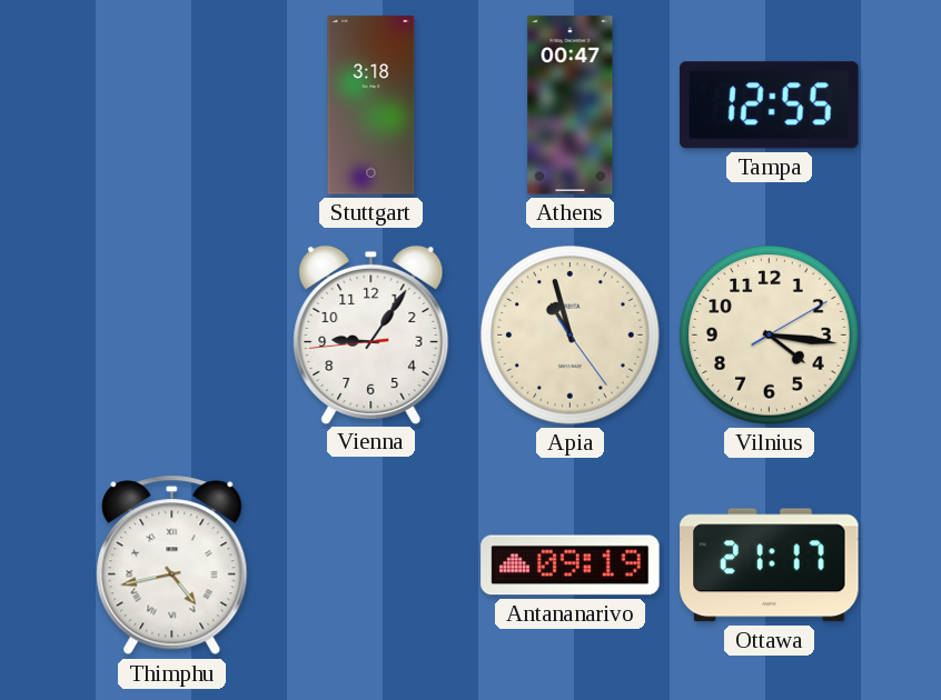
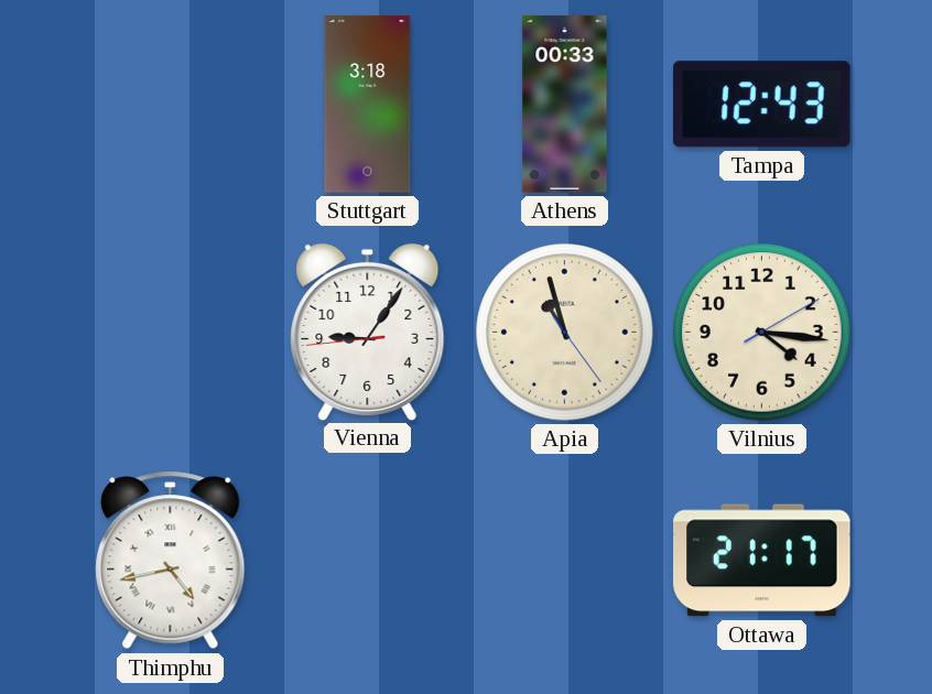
Athens: 00:47 -> 00:33 (565, 105)
Tampa: 12:55 -> 12:43 (762, 105)
Antananarivo: 09:19 -> none (571, 566)
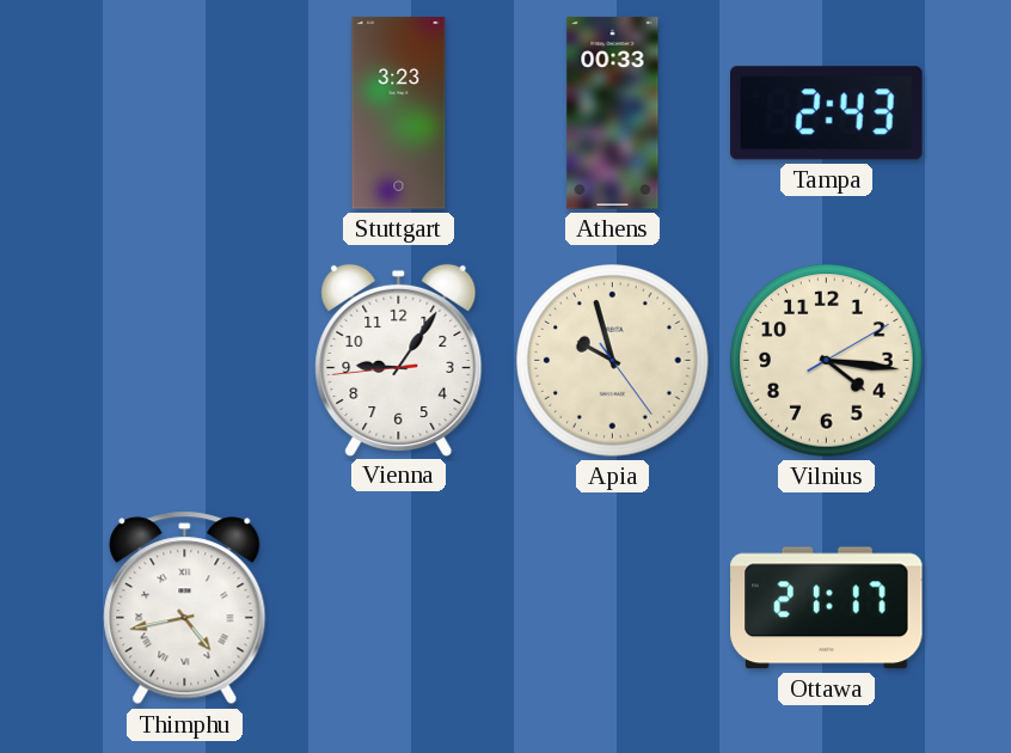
Stuttgart: 3:18 -> 3:23 (399, 114)
Tampa: 12:43 -> 2:43 (827, 114)
Apia: 10:57 -> 9:57 (613, 361)
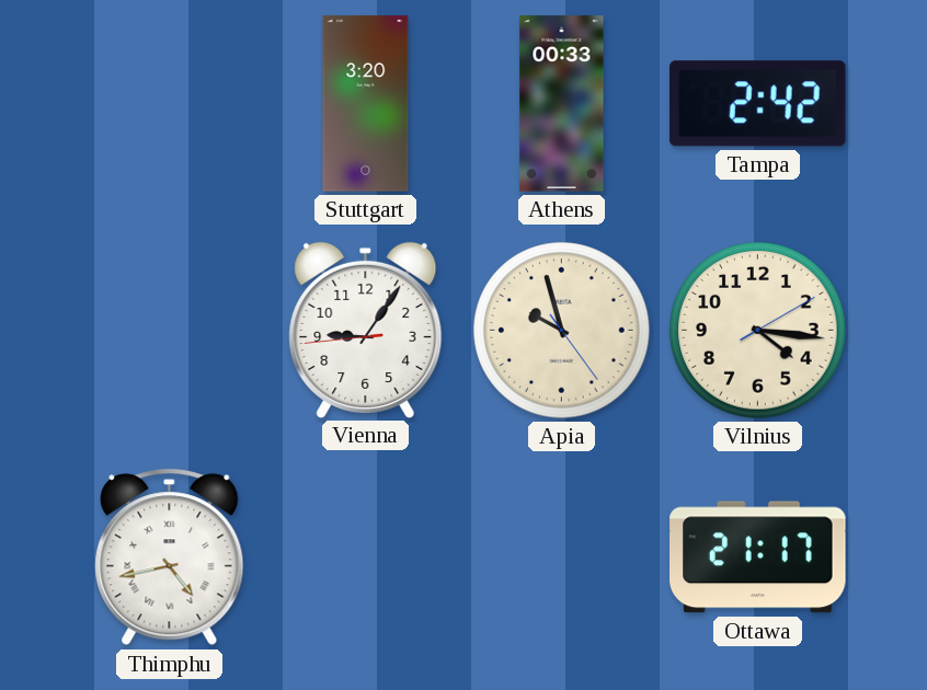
Stuttgart: 3:23 -> 3:20 (366, 104)
Tampa: 2:43 -> 2:42 (758, 104)
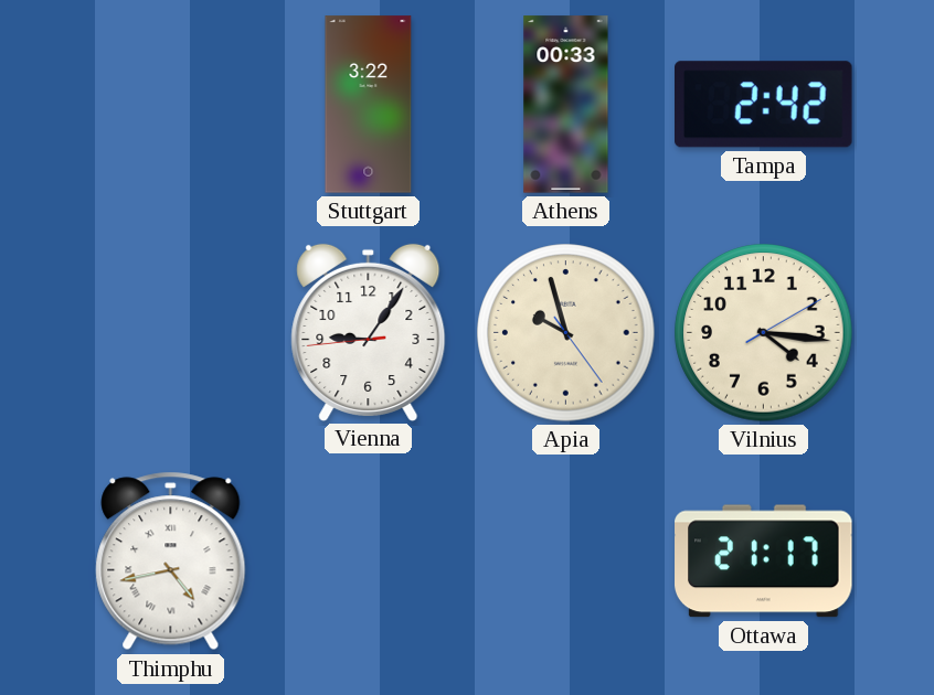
Stuttgart: 3:20 -> 3:22 (369, 105)
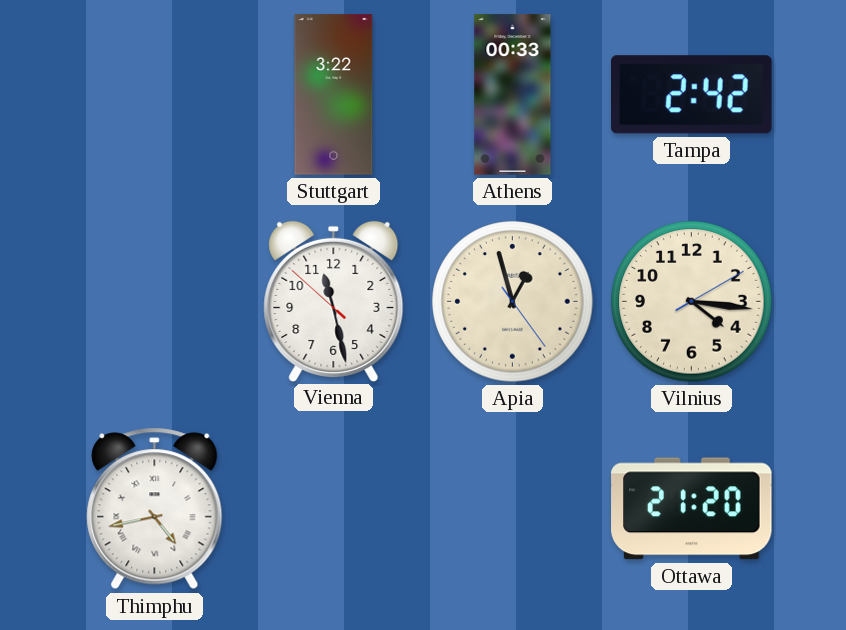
Vienna: 9:05 -> 11:27 (334, 301)
Apia: 9:57 -> 12:57 (513, 302)
Ottawa: 21:17 -> 21:20 (692, 509)
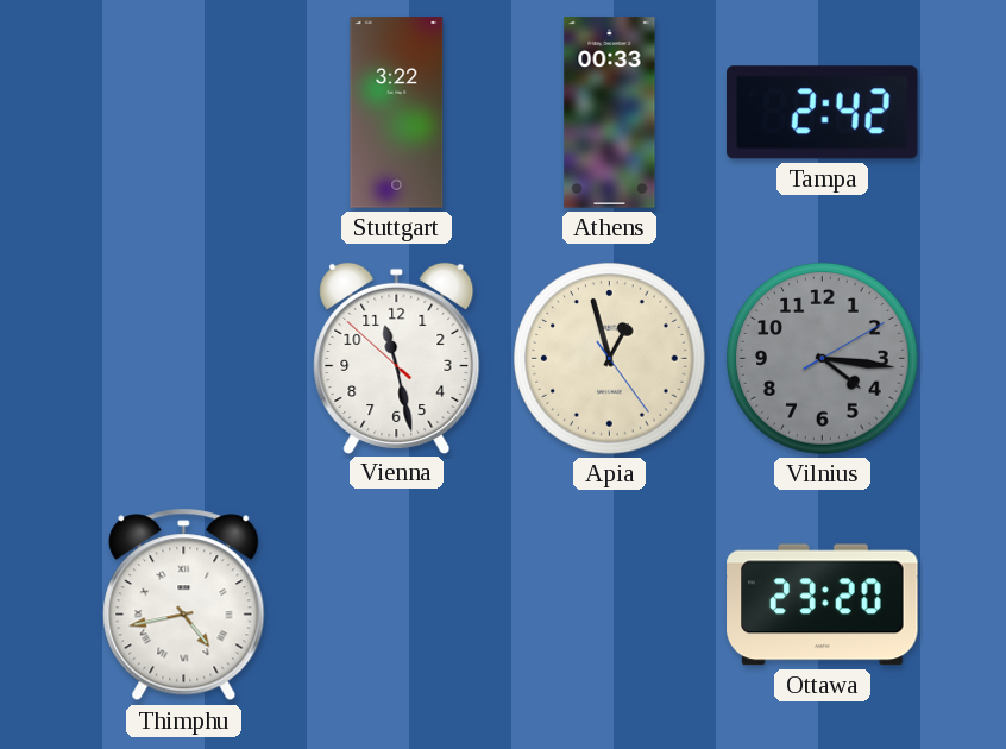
Vilnius dial: cream -> grey (823, 359)
Ottawa: 21:20 -> 23:20 (823, 605)
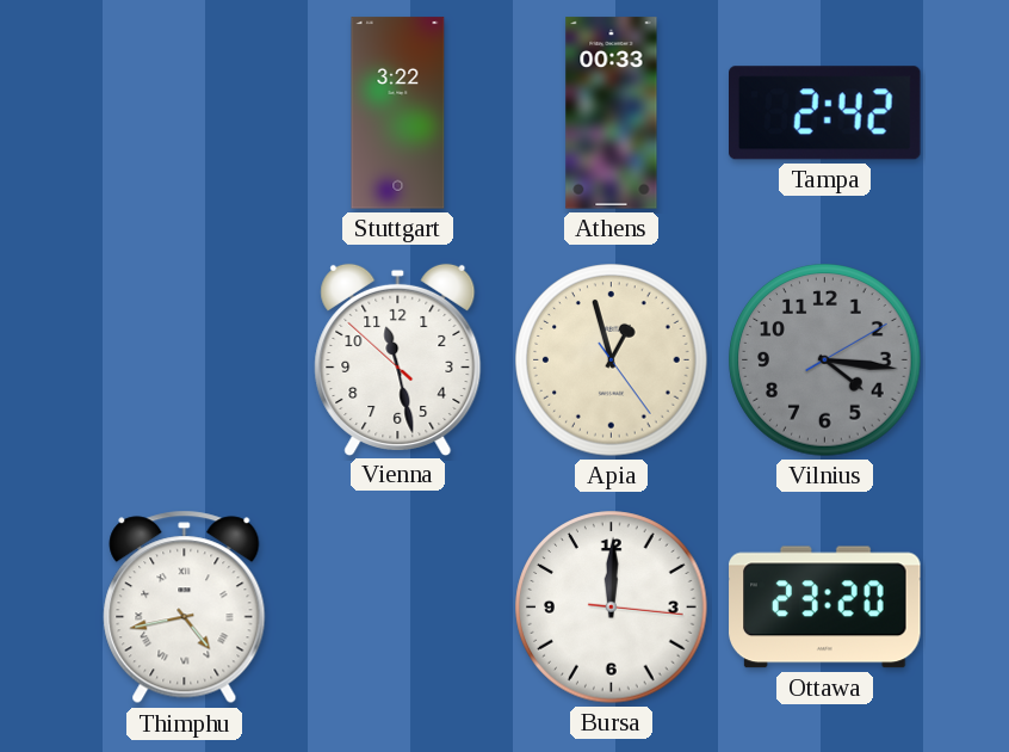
Bursa: none -> 12:00 (612, 608)
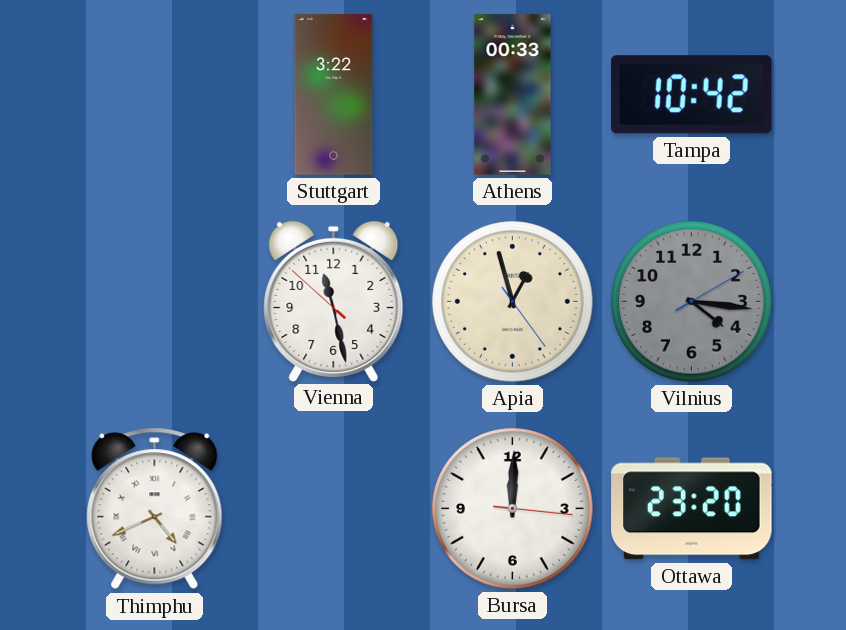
Tampa: 2:42 -> 10:42 (692, 95)
Thimphu: 4:43 -> 4:41 (155, 509)
